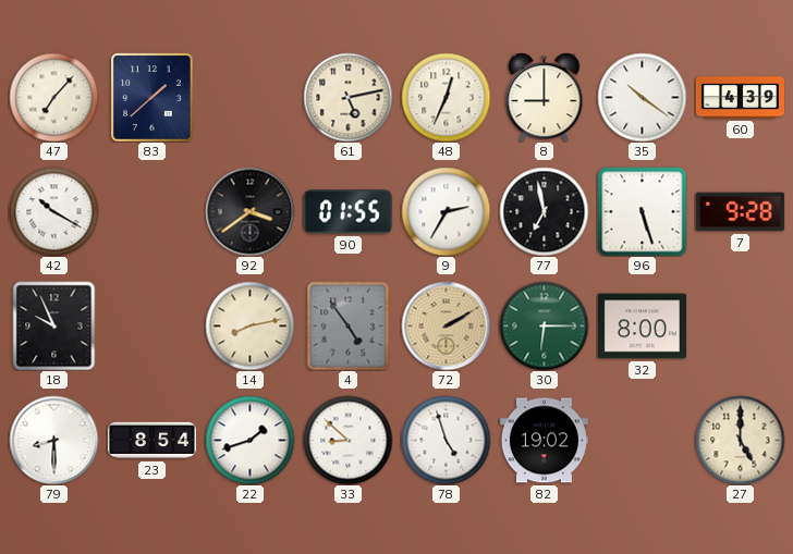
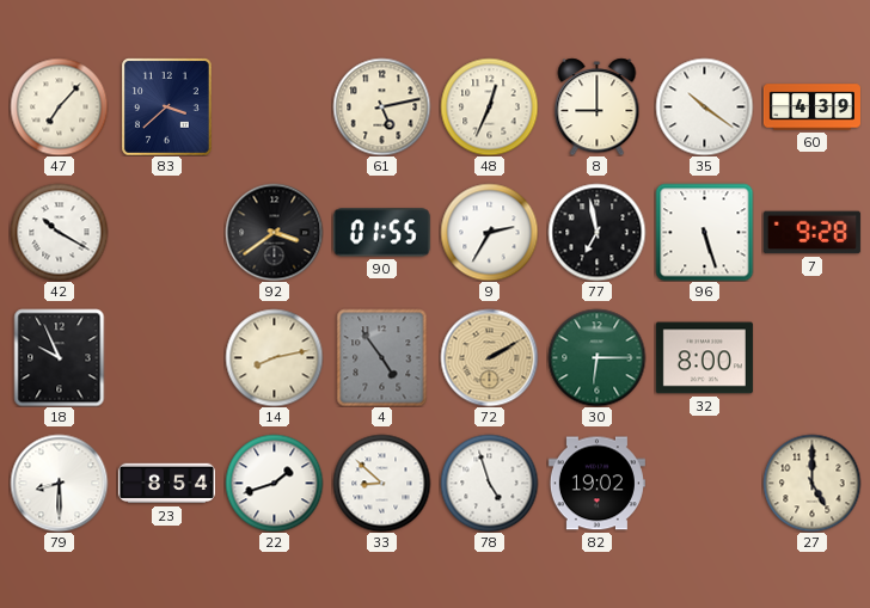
83: 1:38 -> 3:38 (167, 108)
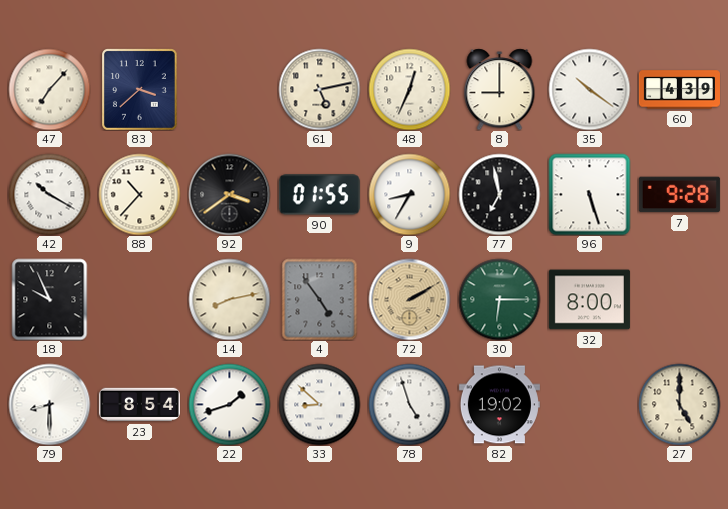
88: none -> 10:37 (139, 194)
9: 2:35 -> 8:35 (409, 194)
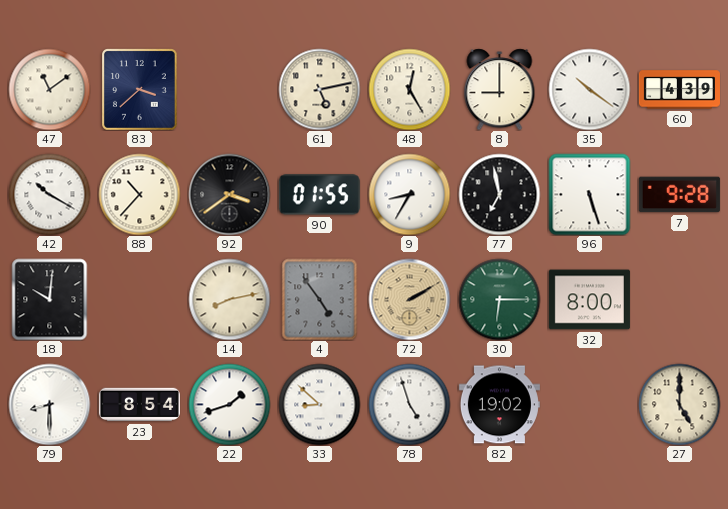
47: 7:07 -> 11:09 (49, 89)
48: 12:34 -> 12:25 (409, 89)
18: 9:56 -> 10:01 (50, 299)
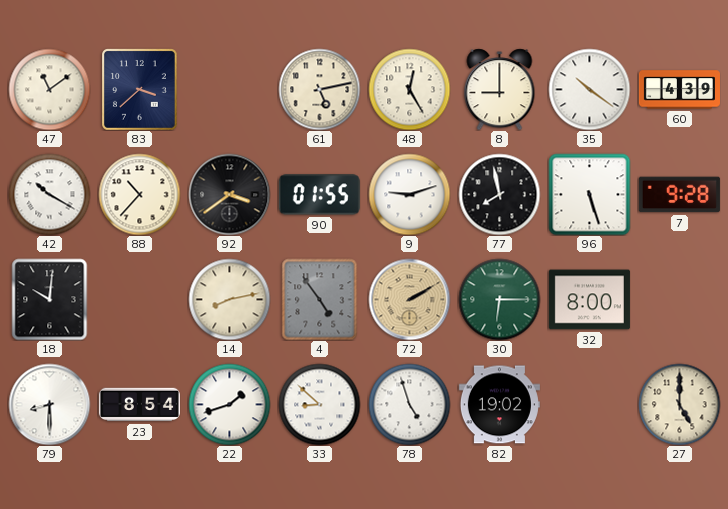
9: 8:35 -> 9:12 (409, 194)
77: 6:58 -> 7:58 (499, 194)
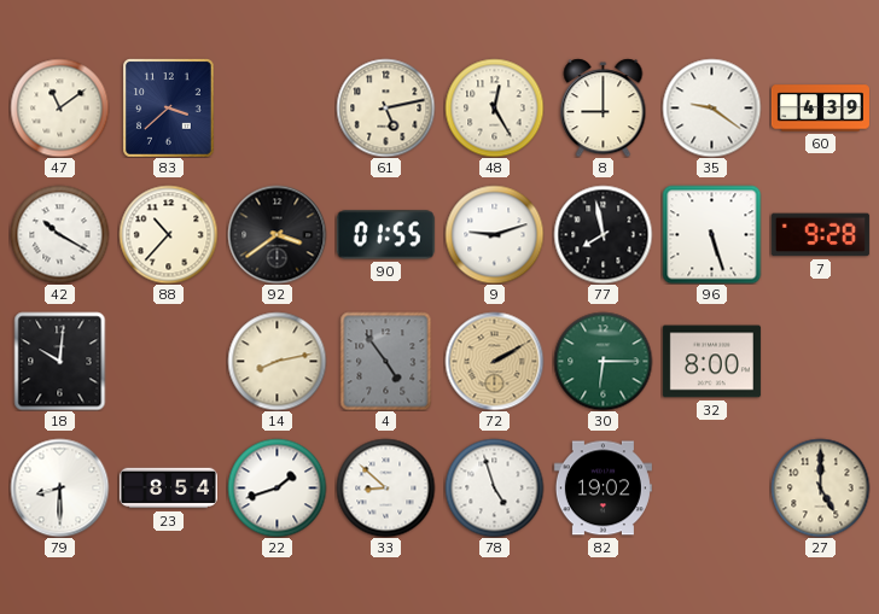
35: 10:21 -> 9:21 (711, 107)
